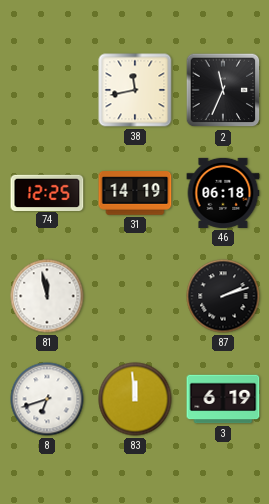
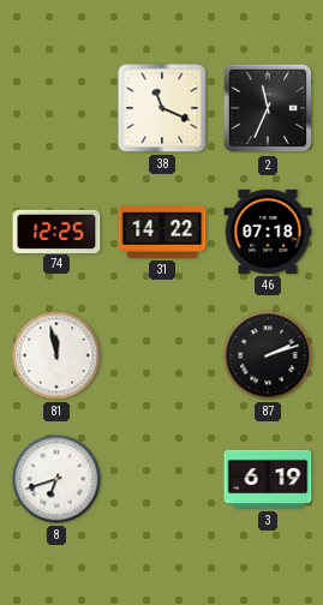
38: 11:43 -> 11:19 (162, 108)
31: 14:19 -> 14:22 (162, 232)
46: 06:18 -> 07:18 (268, 232)
83: 11:59 -> none (135, 399)
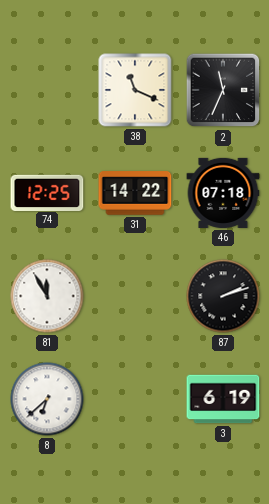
81: 11:58 -> 11:55 (47, 296)
8: 6:42 -> 6:38 (47, 399)
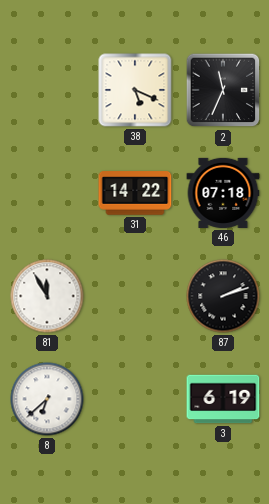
38: 11:19 -> 5:19 (135, 90)
74: 12:25 -> none (47, 192)
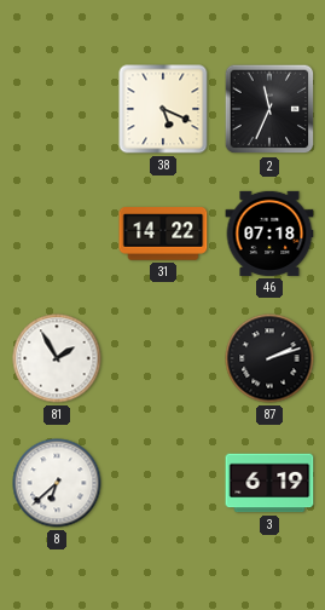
81: 11:55 -> 1:55 (57, 358)
